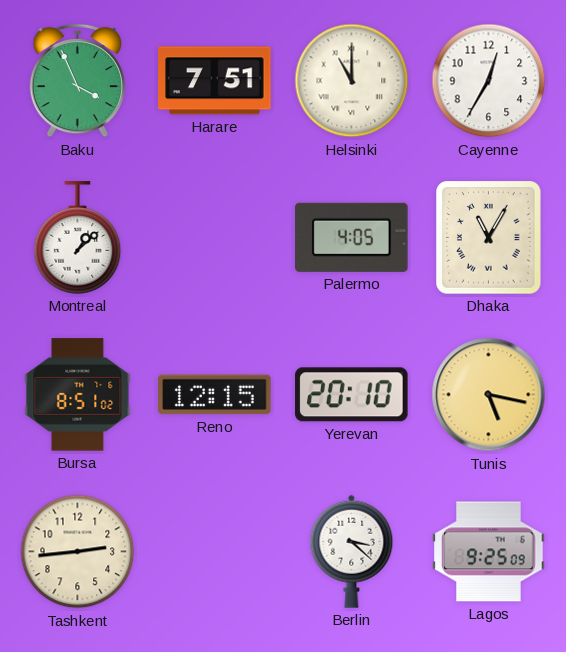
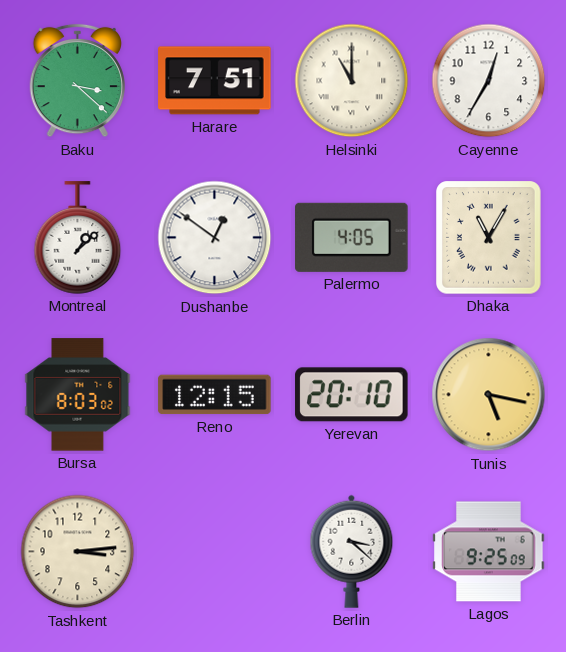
Baku: 3:56 -> 3:22 (77, 81)
Dushanbe: none -> 12:51 (215, 238)
Bursa: 8:51 -> 8:03 (78, 395)
Tashkent: 2:44 -> 3:14 (78, 552)
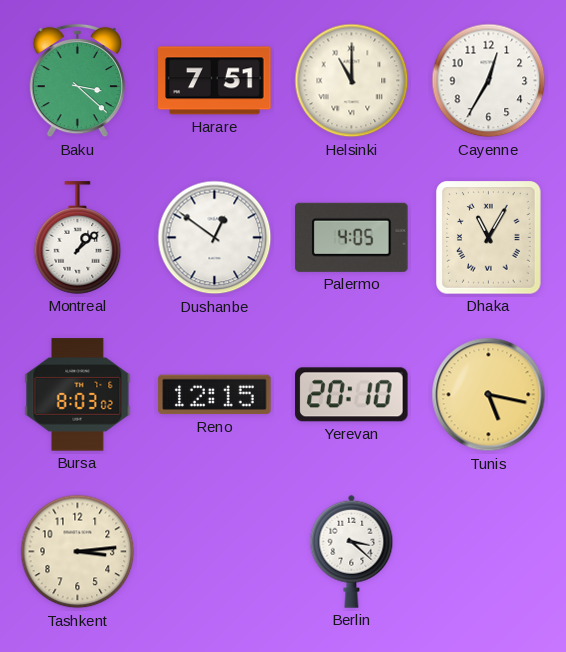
Lagos: 9:25 -> none (489, 552)
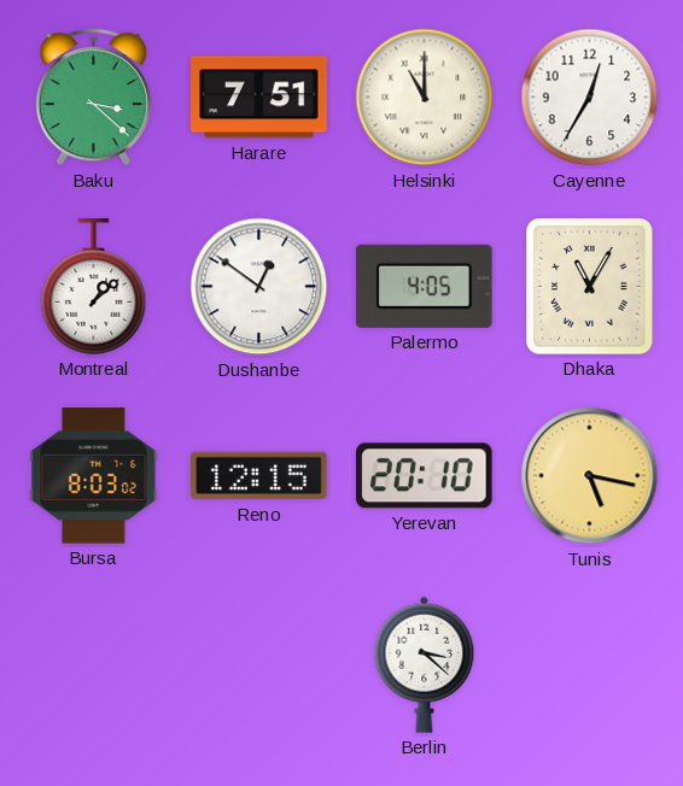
Tashkent: 3:14 -> none (78, 552)
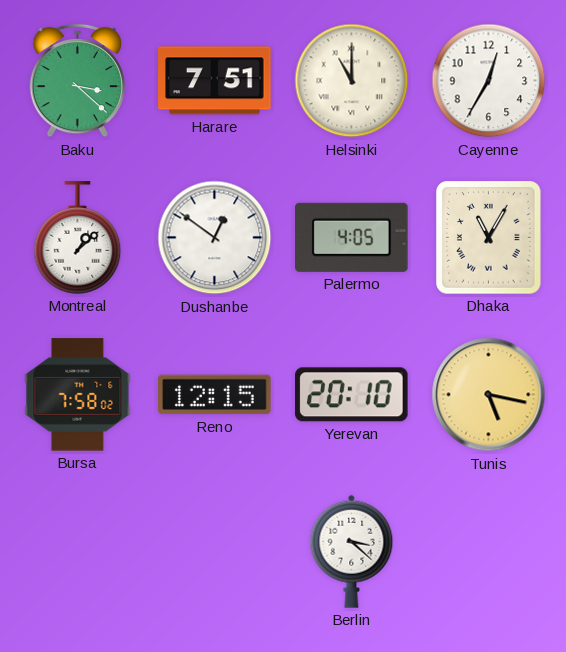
Bursa: 8:03 -> 7:58 (78, 395)
